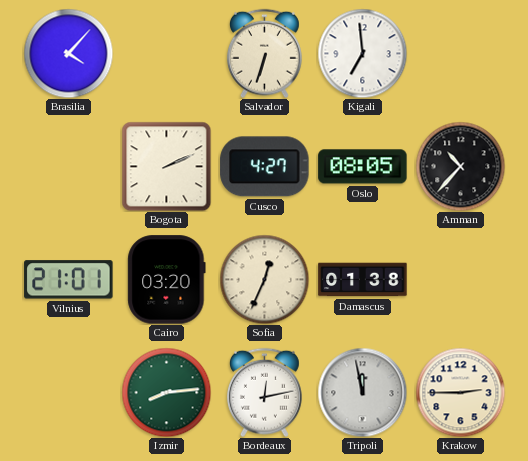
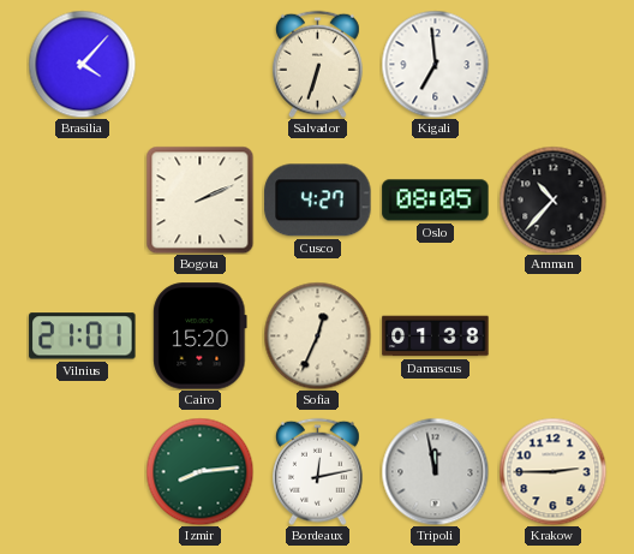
Cairo: 03:20 -> 15:20 (201, 336)
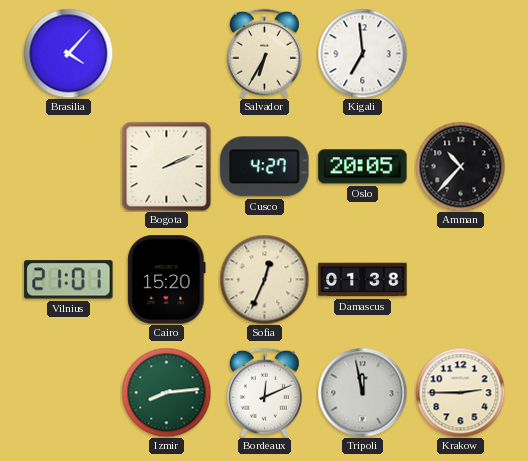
Salvador: 6:33 -> 6:35 (264, 53)
Oslo: 08:05 -> 20:05 (363, 167)
Bordeaux: 12:13 -> 12:11 (264, 392)
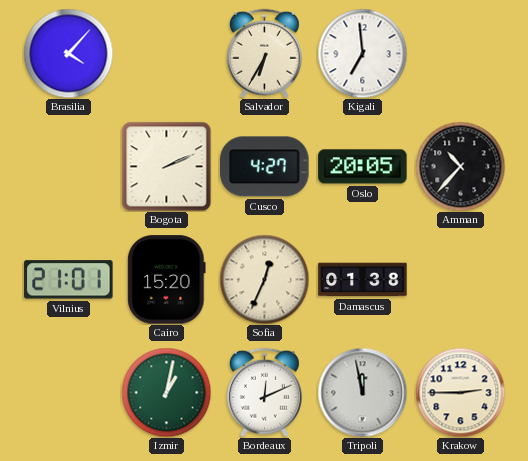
Izmir: 8:14 -> 1:02 (166, 392)
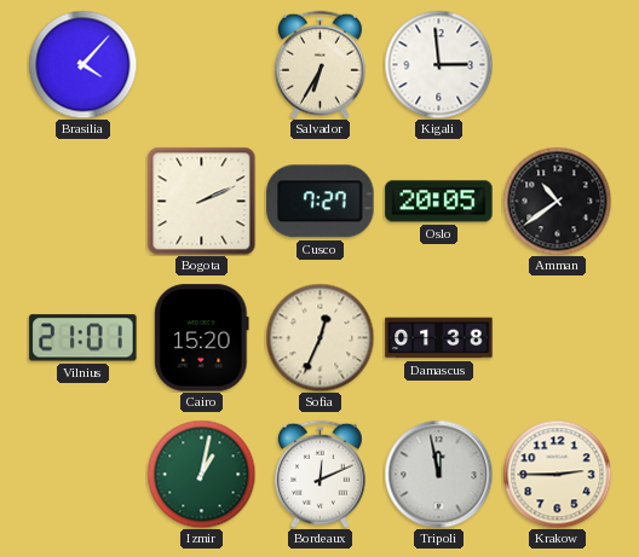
Kigali: 6:59 -> 2:59 (438, 64)
Cusco: 4:27 -> 7:27 (321, 202)
Amman: 10:37 -> 10:39 (557, 201)
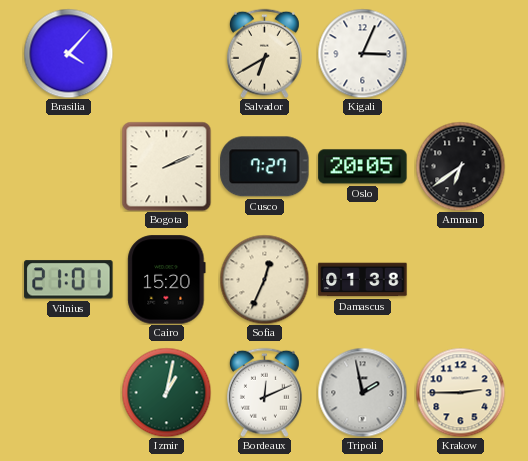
Salvador: 6:35 -> 6:40 (264, 53)
Kigali: 2:59 -> 3:04 (362, 53)
Amman: 10:39 -> 6:39 (460, 166)
Tripoli: 11:58 -> 1:58 (362, 392)
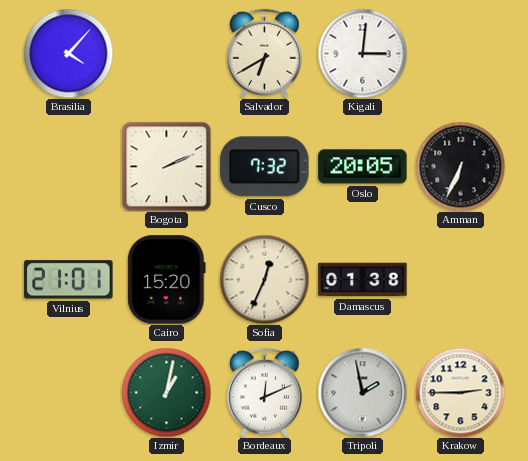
Kigali: 3:04 -> 3:01 (362, 53)
Cusco: 7:27 -> 7:32 (265, 167)
Amman: 6:39 -> 6:34 (460, 166)
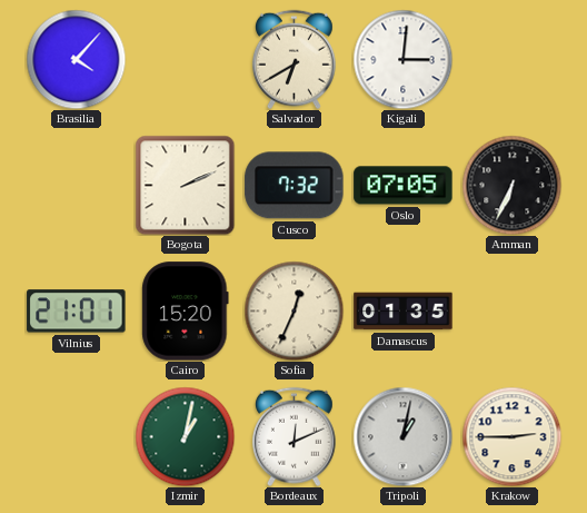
Oslo: 20:05 -> 07:05 (404, 186)
Damascus: 01:38 -> 01:35 (404, 312)
Tripoli: 1:58 -> 1:02 (402, 436)
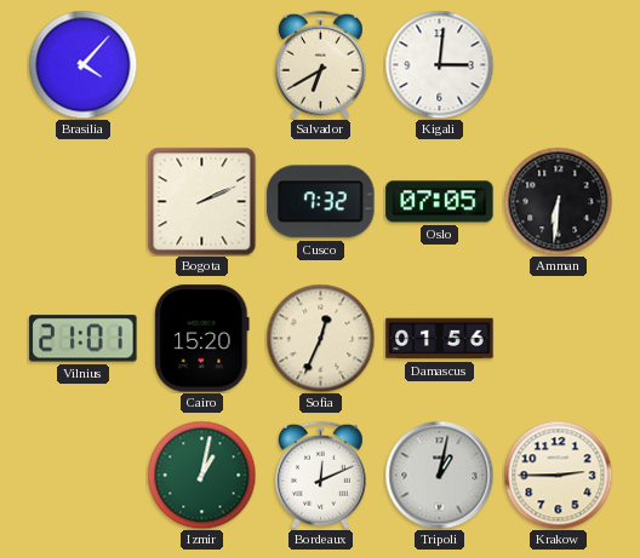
Amman: 6:34 -> 6:31 (558, 201)
Damascus: 01:35 -> 01:56 (440, 339)
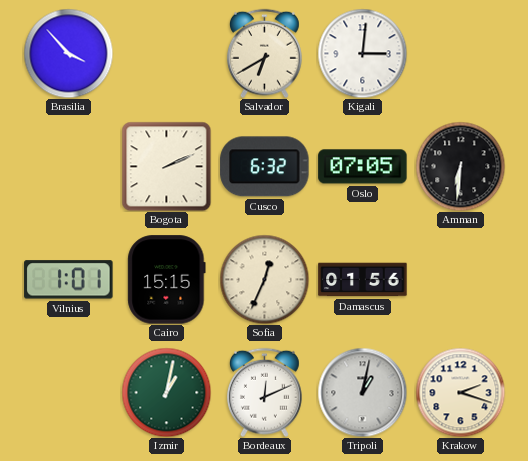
Brasilia: 4:07 -> 3:53 (68, 53)
Cusco: 7:32 -> 6:32 (265, 167)
Vilnius: 21:01 -> 1:01 (69, 280)
Cairo: 15:20 -> 15:15 (167, 280)
Krakow: 2:45 -> 2:18 (460, 392)
